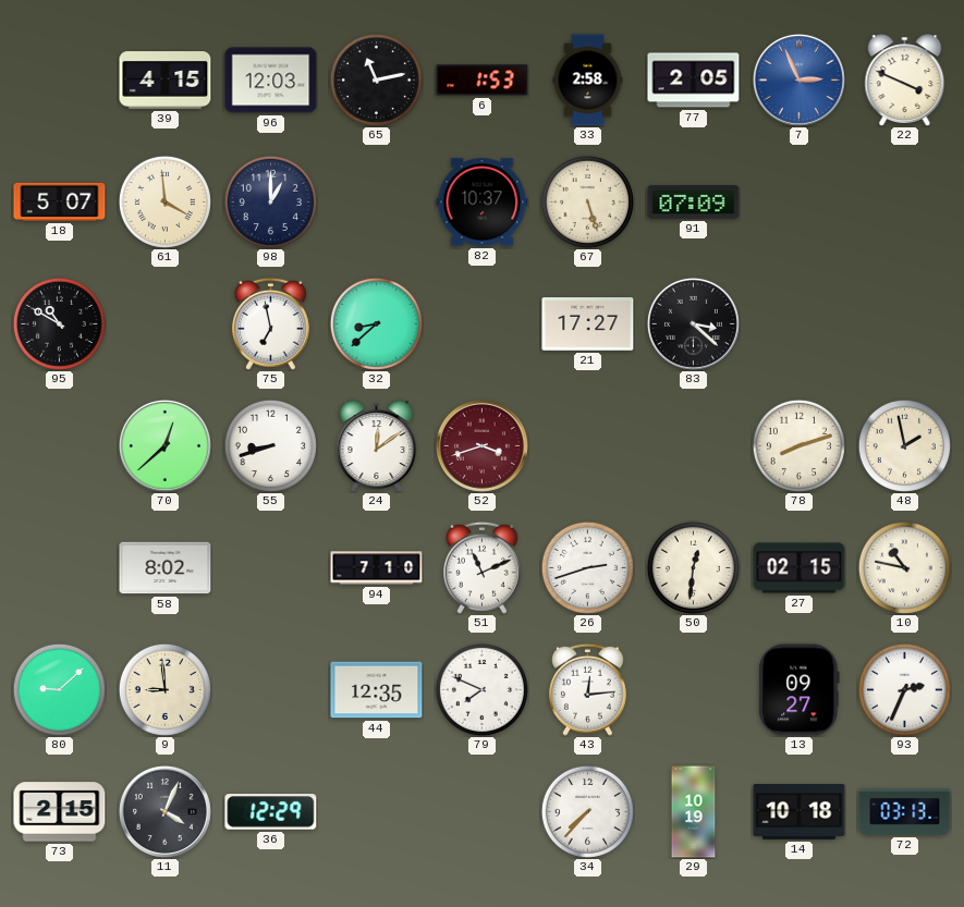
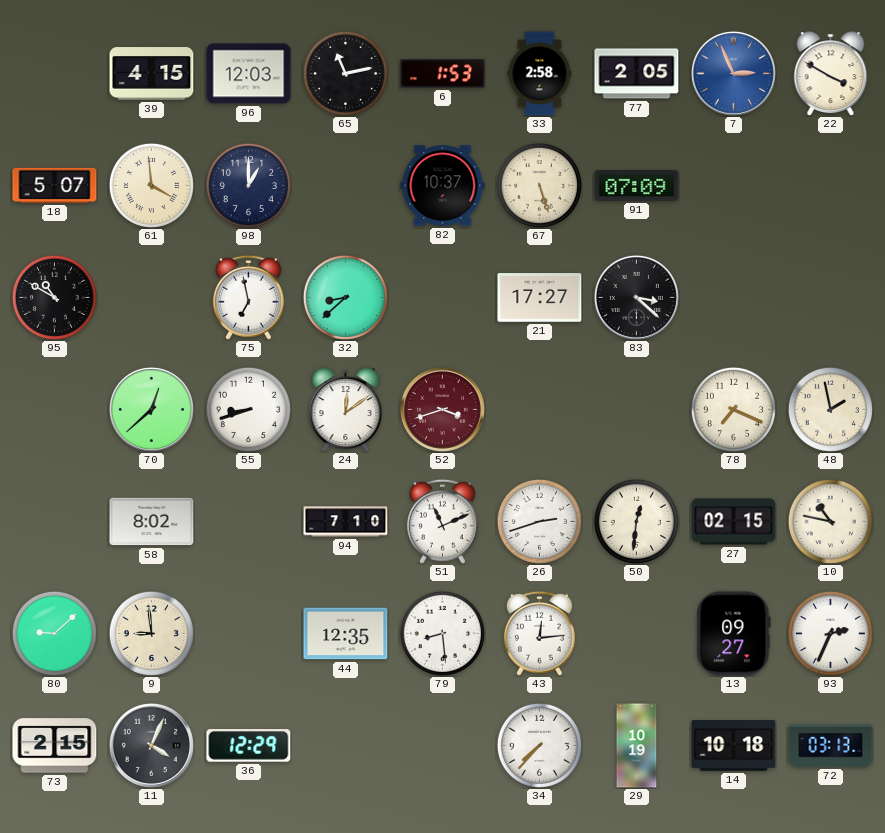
22: 3:49 -> 3:50 (831, 73)
78: 8:12 -> 7:19 (733, 409)
79: 7:49 -> 8:29 (442, 633)
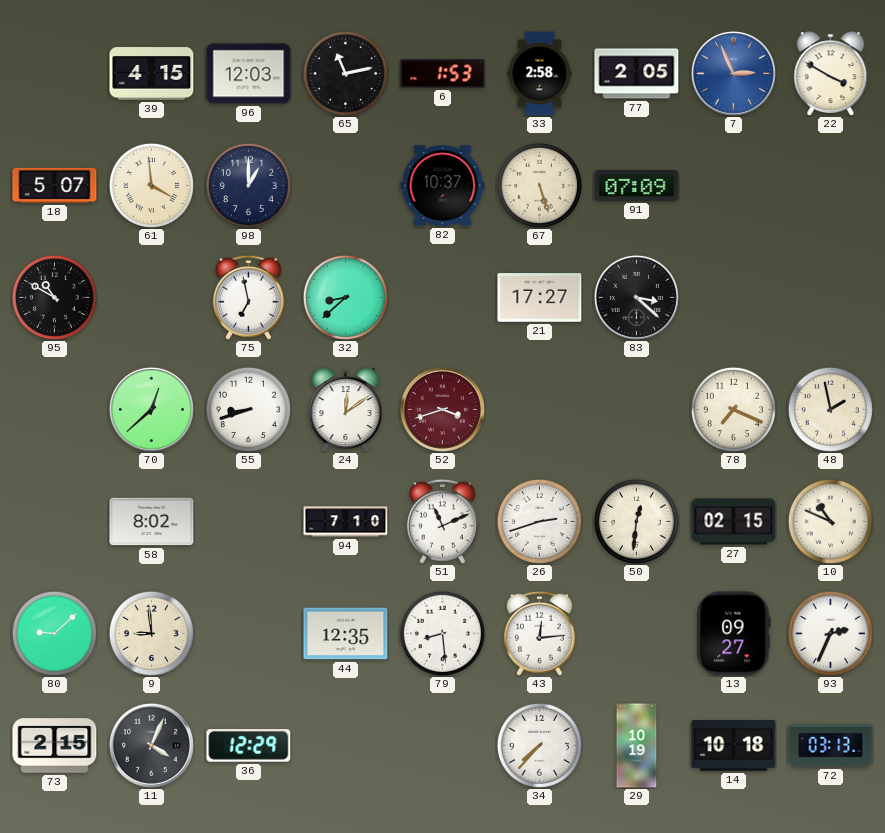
10: 10:47 -> 10:49 (830, 521)
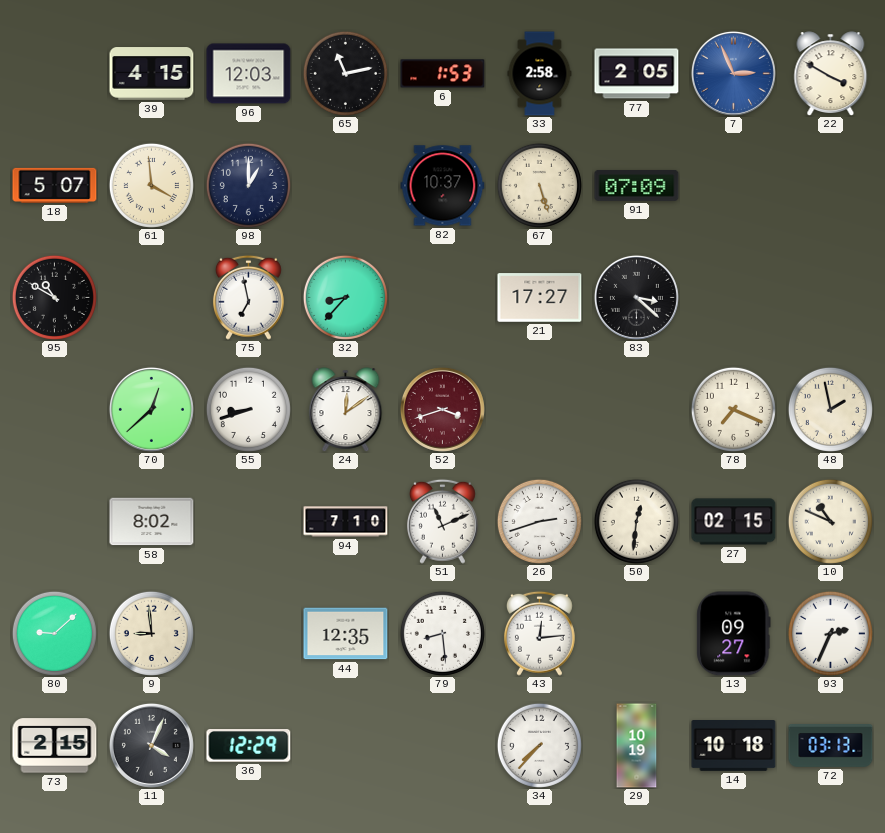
32: 8:38 -> 8:37 (345, 297)
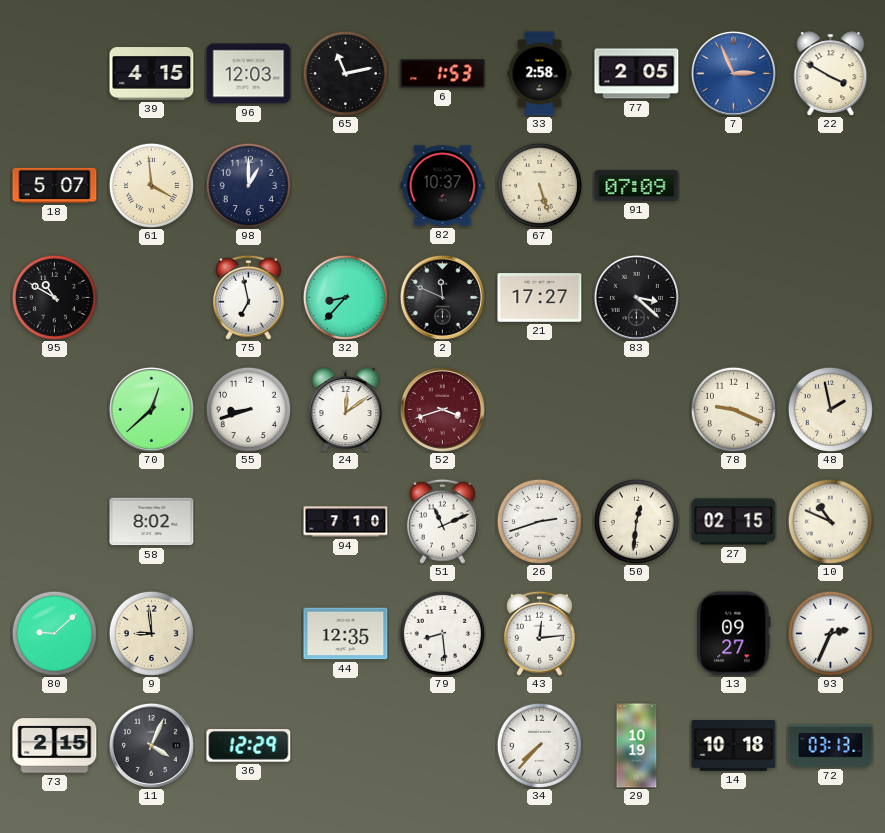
2: none -> 11:49 (442, 297)
78: 7:19 -> 9:19 (733, 409)
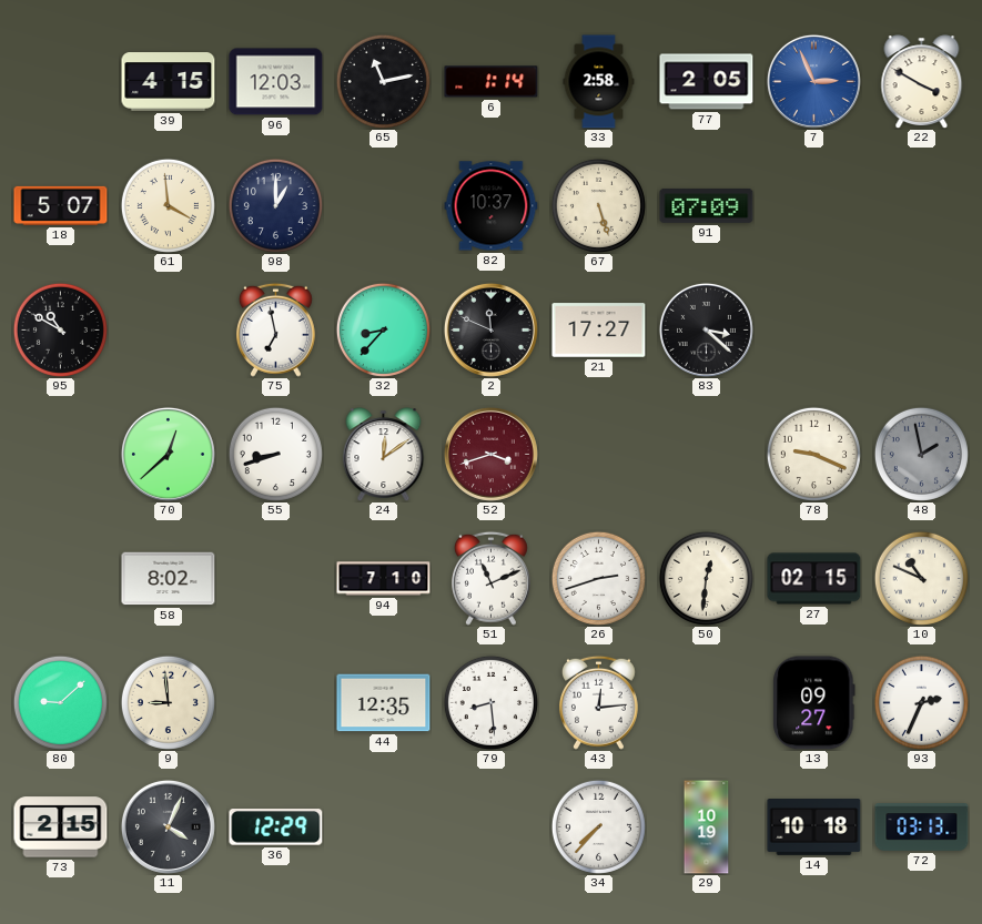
6: 1:53 -> 1:14 (492, 82)
48 dial: cream -> grey (921, 454)
